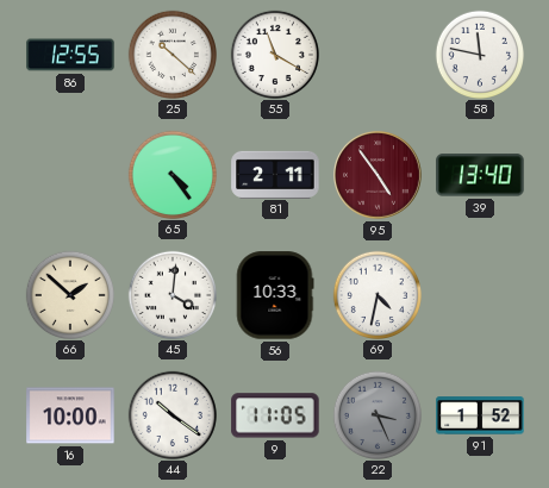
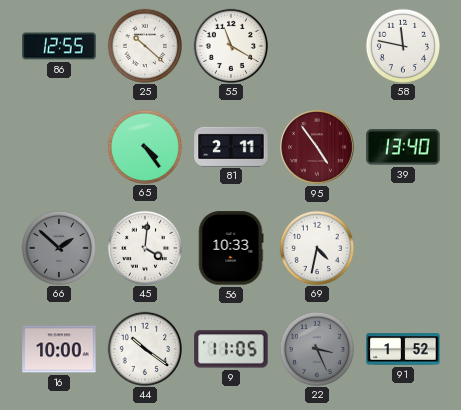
66 dial: cream -> grey (58, 247)
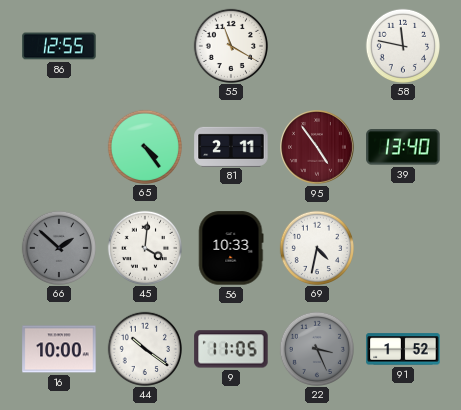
25: 10:22 -> none (144, 45)
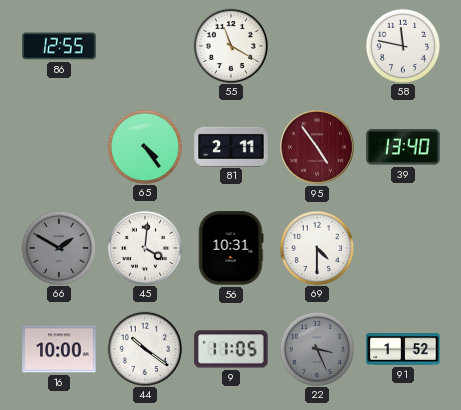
66: 1:52 -> 1:50 (58, 247)
56: 10:33 -> 10:31 (231, 248)
69: 4:32 -> 4:30 (316, 247)
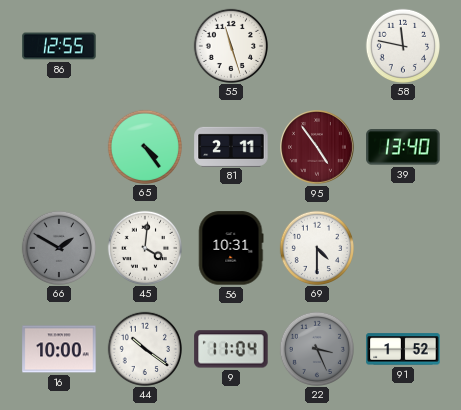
55: 11:20 -> 11:27 (230, 45)
9: 11:05 -> 11:04 (231, 349)
